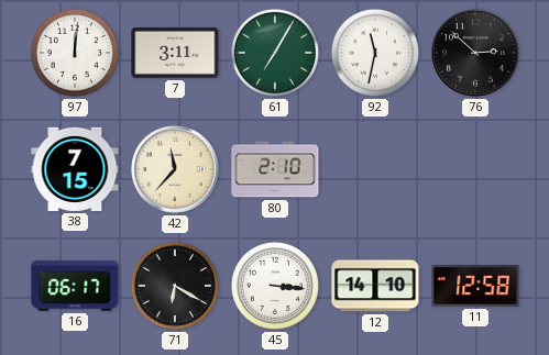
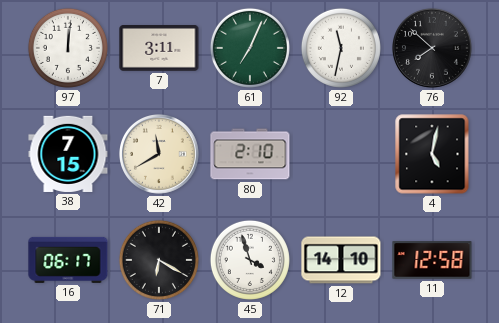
61: 7:05 -> 7:04 (250, 48)
76: 2:52 -> 7:52 (433, 49)
42: 11:37 -> 11:40 (160, 155)
4: none -> 5:02 (432, 154)
45: 3:16 -> 3:57 (250, 260)
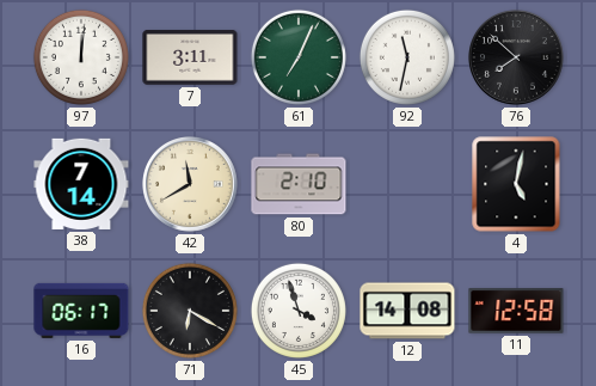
38: 7:15 -> 7:14 (81, 184)
12: 14:10 -> 14:08 (407, 311)
